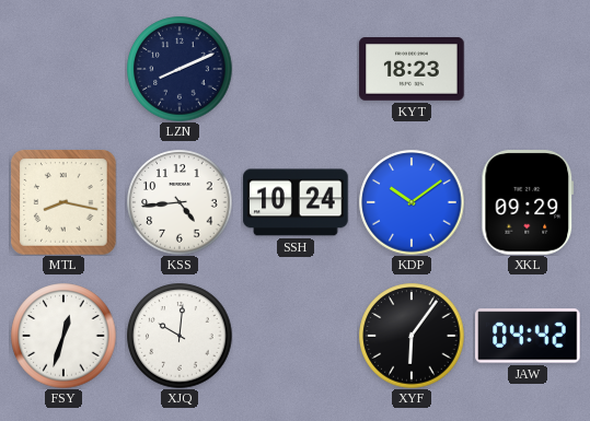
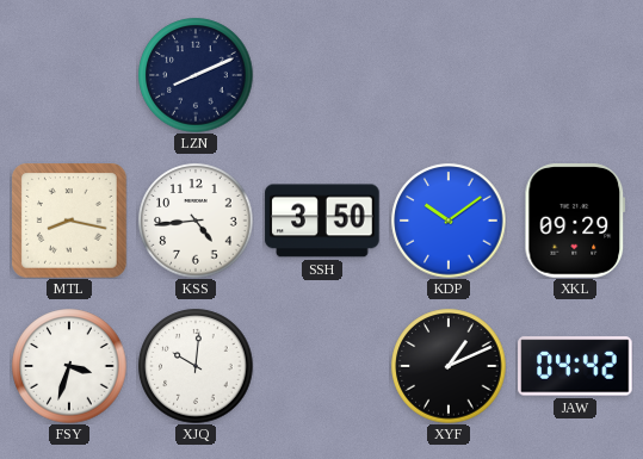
KYT: 18:23 -> none (412, 69)
SSH: 10:24 -> 3:50 (322, 221)
FSY: 12:33 -> 3:33 (69, 366)
XYF: 6:06 -> 1:11 (449, 366)
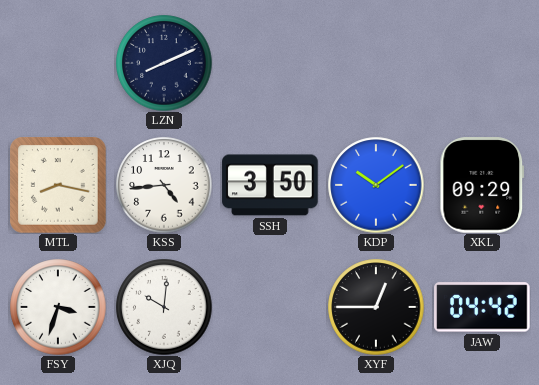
XYF: 1:11 -> 12:45 (376, 307)
